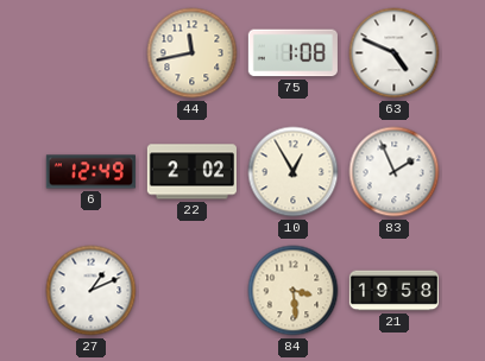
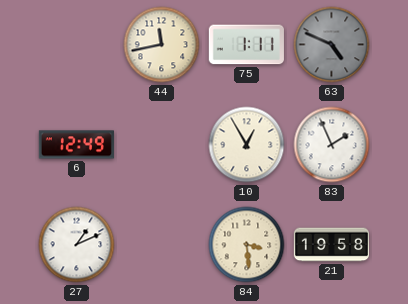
75: 1:08 -> 1:11 (246, 45)
63 dial: white -> grey (332, 45)
22: 2:02 -> none (191, 172)
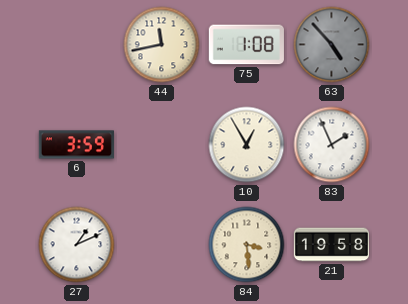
75: 1:11 -> 1:08 (246, 45)
63: 4:49 -> 4:53 (332, 45)
6: 12:49 -> 3:59 (76, 145)
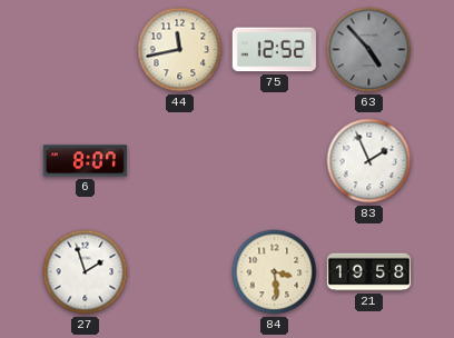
75: 1:08 -> 12:52 (274, 50)
6: 3:59 -> 8:07 (85, 161)
10: 12:55 -> none (247, 145)
27: 1:11 -> 1:57 (86, 272)
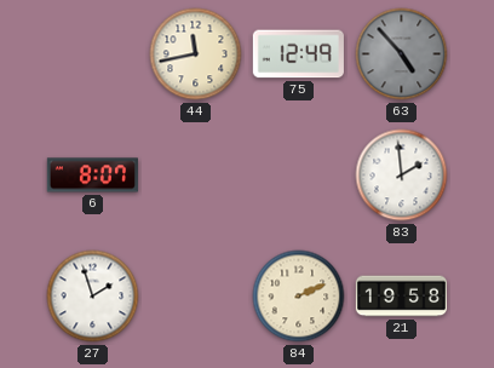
75: 12:52 -> 12:49 (298, 54)
83: 1:56 -> 1:59 (402, 176)
84: 3:29 -> 2:11 (299, 297)
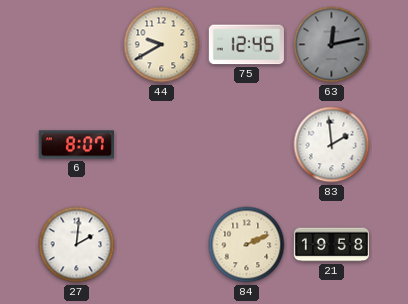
44: 11:43 -> 9:40 (162, 45)
75: 12:49 -> 12:45 (246, 45)
63: 4:53 -> 12:13 (332, 45)
27: 1:57 -> 2:01 (77, 245)
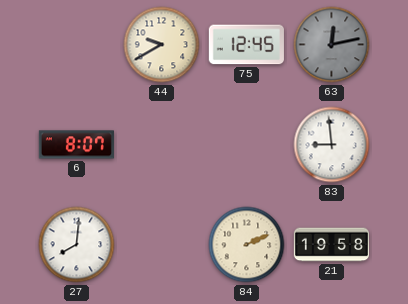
83: 1:59 -> 8:59 (332, 145)
27: 2:01 -> 8:01 (77, 245)
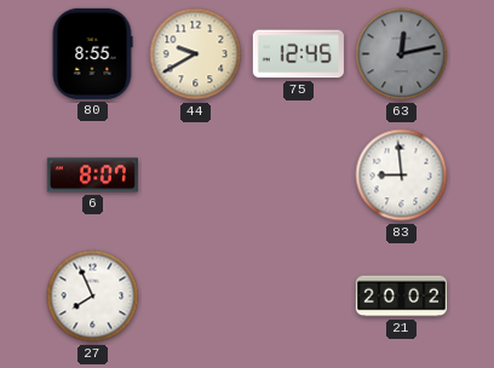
80: none -> 8:55 (92, 53)
27: 8:01 -> 7:56 (93, 297)
84: 2:11 -> none (247, 245)
21: 19:58 -> 20:02 (401, 297)
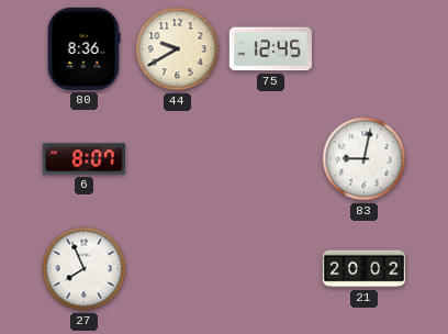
80: 8:55 -> 8:36 (83, 48)
63: 12:13 -> none (402, 54)
83: 8:59 -> 9:02 (365, 159)
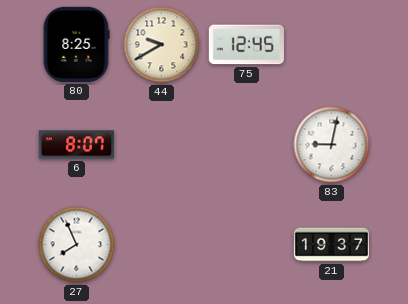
80: 8:36 -> 8:25 (76, 44)
21: 20:02 -> 19:37 (331, 245)
